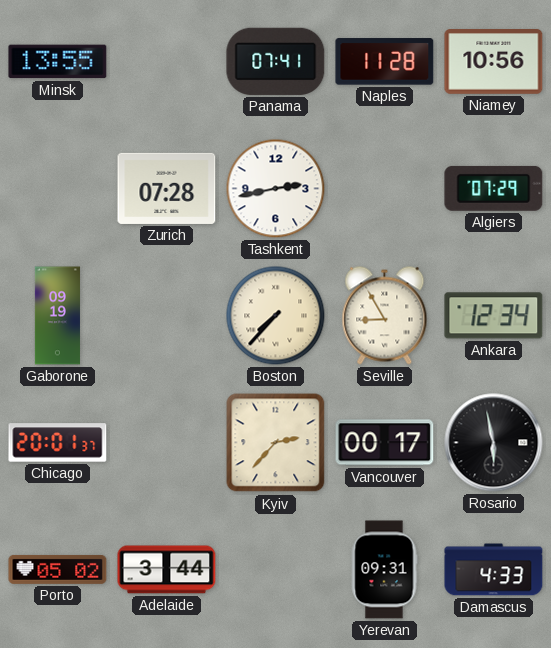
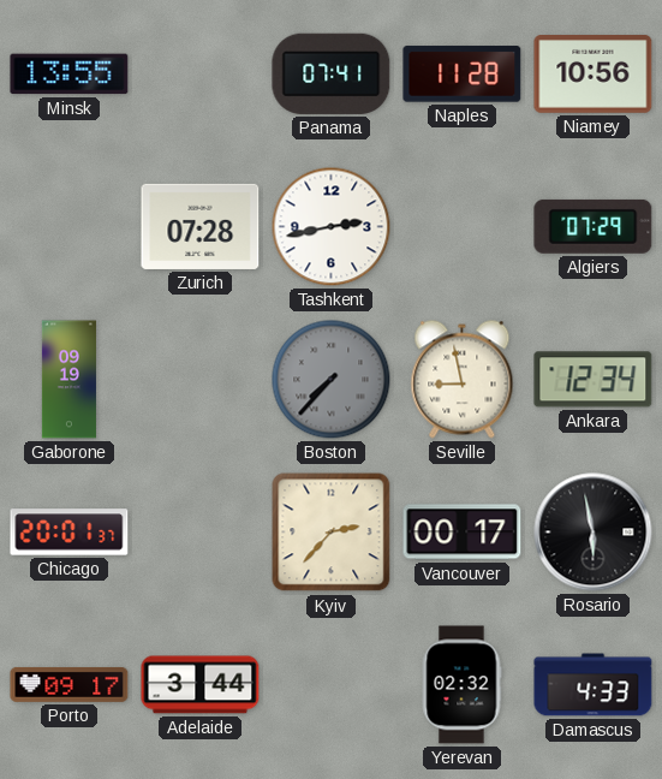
Boston dial: cream -> grey (332, 380)
Seville: 8:55 -> 8:58 (463, 380)
Porto: 05:02 -> 09:17 (70, 684)
Yerevan: 09:31 -> 02:32 (461, 685)
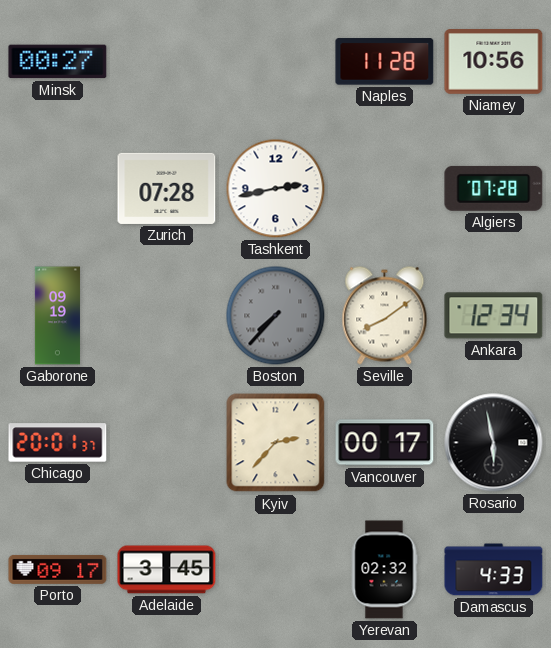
Minsk: 13:55 -> 00:27 (58, 62)
Panama: 07:41 -> none (332, 73)
Algiers: 07:29 -> 07:28 (494, 188)
Seville: 8:58 -> 8:09 (385, 316)
Adelaide: 3:44 -> 3:45 (167, 570)
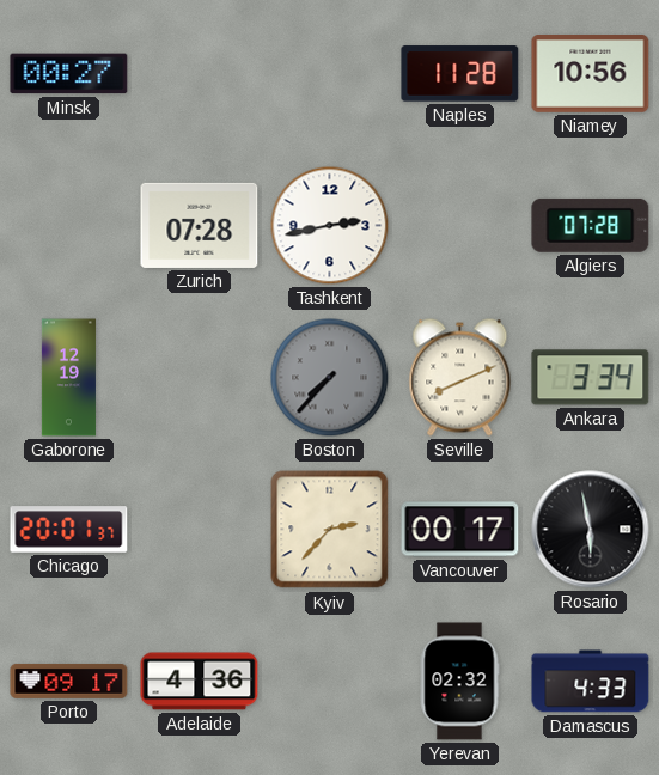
Gaborone: 09:19 -> 12:19 (68, 378)
Seville: 8:09 -> 8:11 (460, 378)
Ankara: 12:34 -> 3:34 (591, 378)
Adelaide: 3:45 -> 4:36 (200, 682)
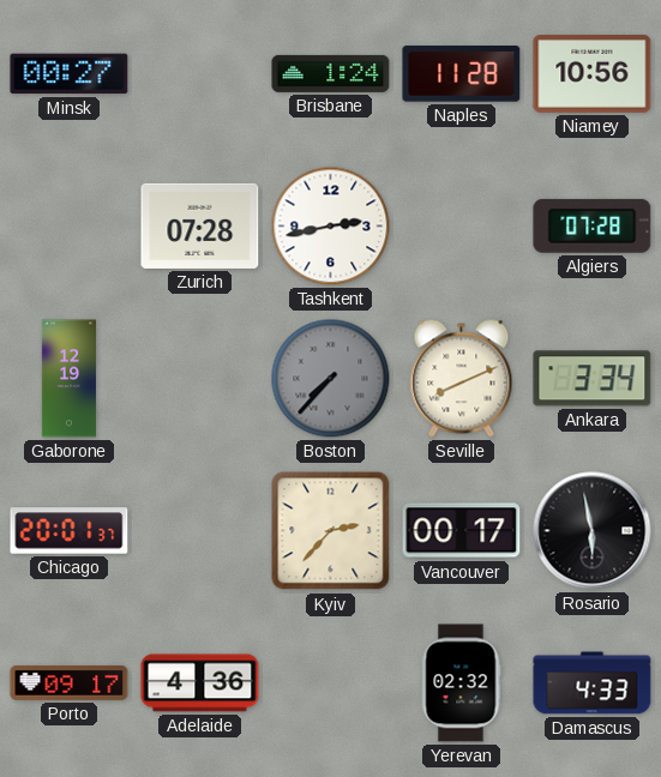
Brisbane: none -> 1:24 (331, 73)
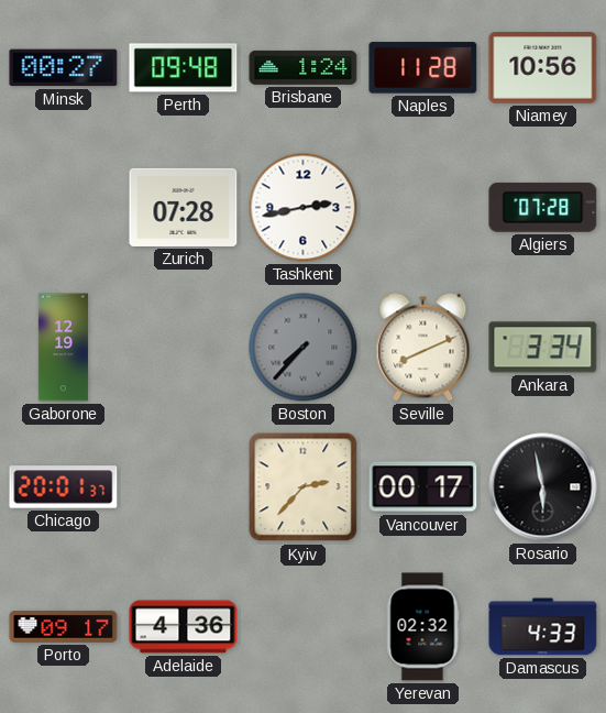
Perth: none -> 09:48 (184, 68)
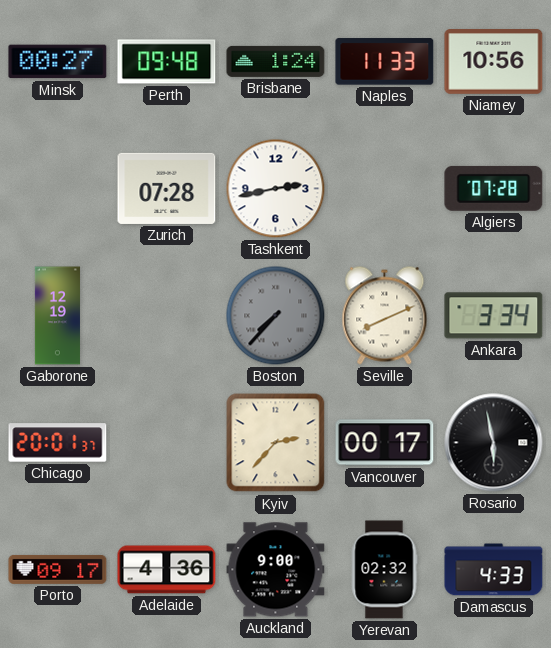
Naples: 11:28 -> 11:33 (385, 62)
Auckland: none -> 9:00 (276, 570)
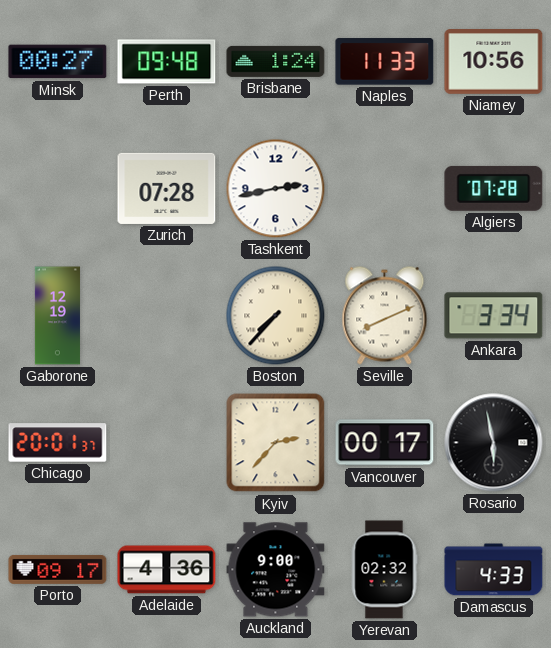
Boston dial: grey -> cream (276, 316)
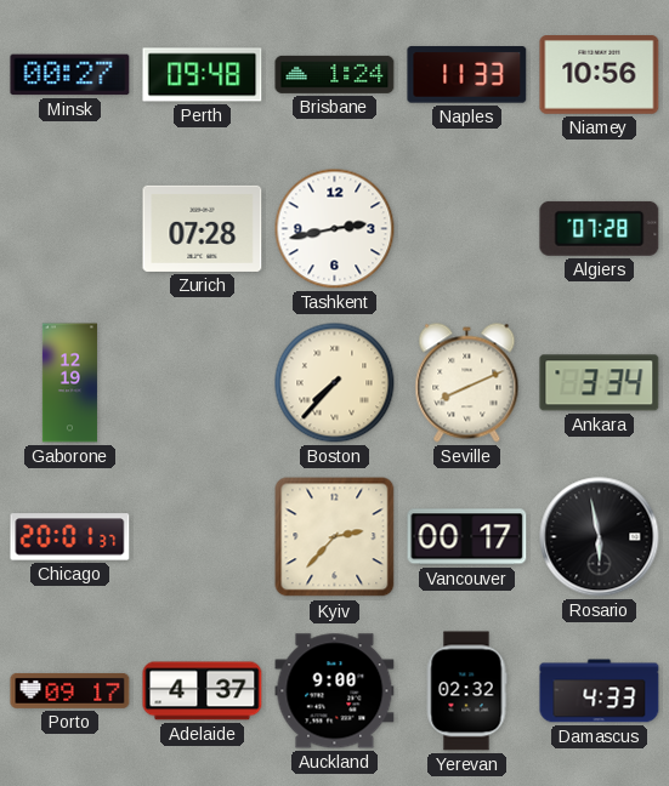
Adelaide: 4:36 -> 4:37 (203, 691)
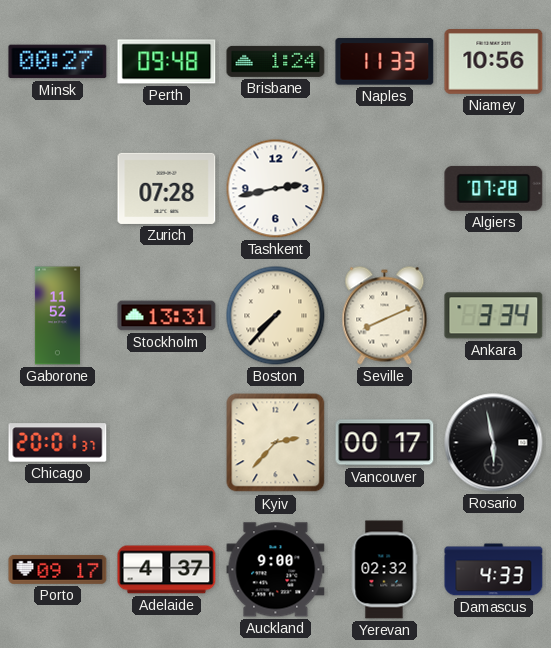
Gaborone: 12:19 -> 11:52 (57, 316)
Stockholm: none -> 13:31 (167, 316)
